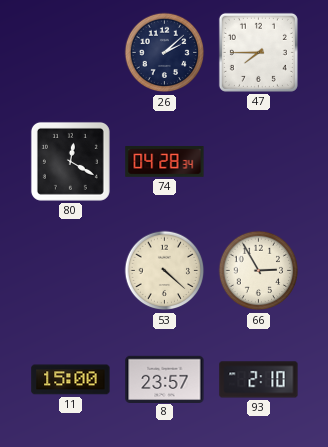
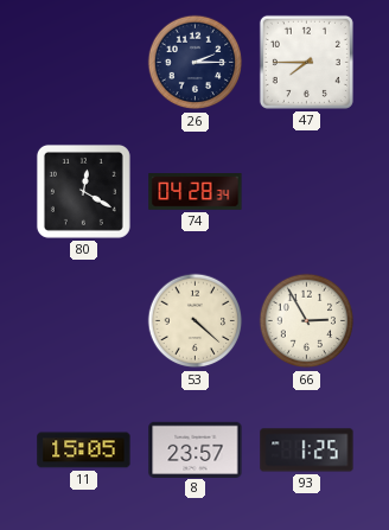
26: 2:08 -> 2:15 (196, 63)
11: 15:00 -> 15:05 (84, 451)
93: 2:10 -> 1:25 (307, 451)
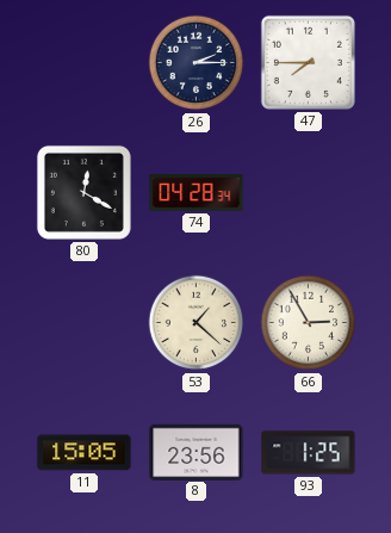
53: 4:22 -> 1:22 (197, 323)
8: 23:57 -> 23:56 (197, 452)
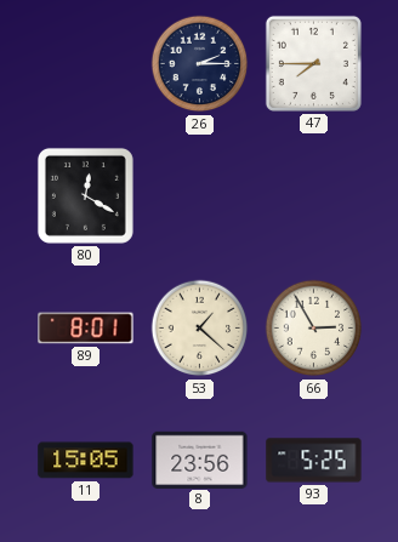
74: 04:28 -> none (197, 193)
89: none -> 8:01 (86, 329)
93: 1:25 -> 5:25 (314, 461)
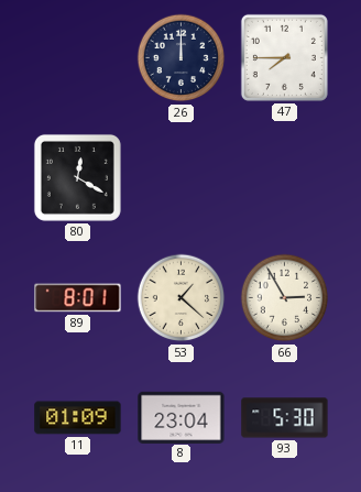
26: 2:15 -> 12:00 (182, 58)
11: 15:05 -> 01:09 (78, 418)
8: 23:56 -> 23:04 (182, 417)
93: 5:25 -> 5:30 (285, 418)
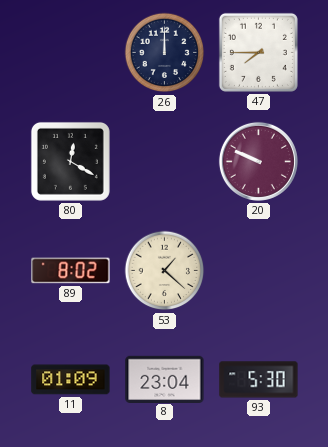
20: none -> 9:49 (258, 161)
89: 8:01 -> 8:02 (71, 271)
66: 2:55 -> none (285, 298)
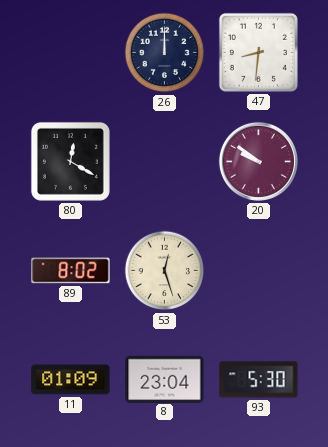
47: 7:45 -> 8:31 (258, 52)
20: 9:49 -> 9:51 (258, 161)
53: 1:22 -> 12:27 (165, 271)
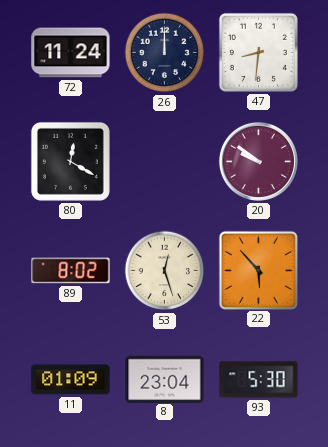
72: none -> 11:24 (71, 53)
22: none -> 5:53 (258, 270)
